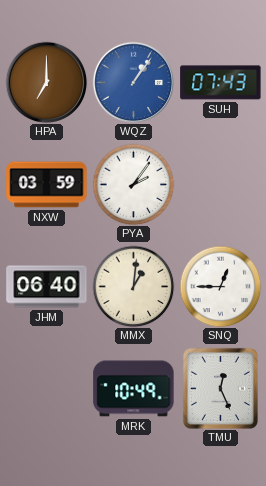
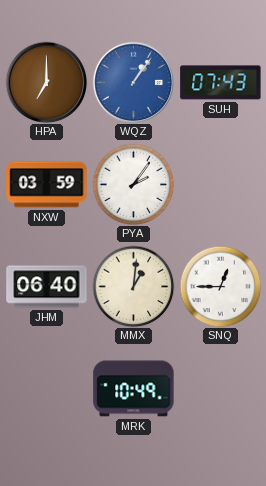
TMU: 12:26 -> none (220, 388)
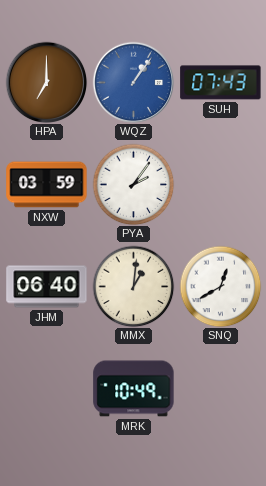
SNQ: 12:45 -> 12:40 (220, 286)
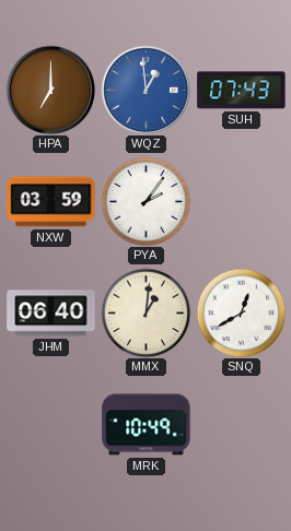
WQZ: 1:06 -> 12:59 (145, 90)
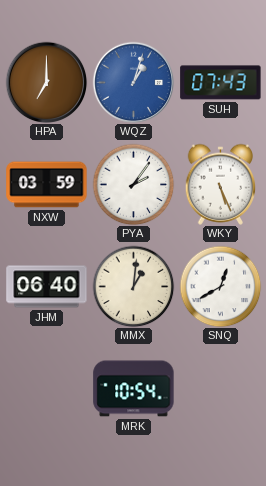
WQZ: 12:59 -> 1:03 (133, 82)
WKY: none -> 5:26 (221, 184)
MRK: 10:49 -> 10:54 (134, 389)
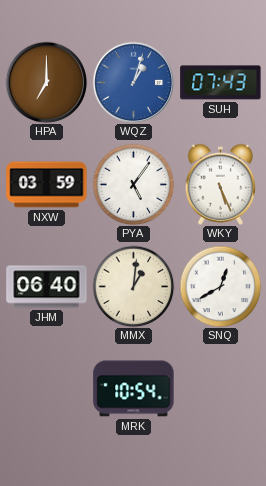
PYA: 2:06 -> 5:06 (133, 184)
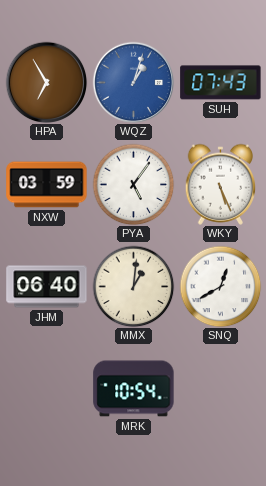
HPA: 7:00 -> 6:55 (46, 82)
